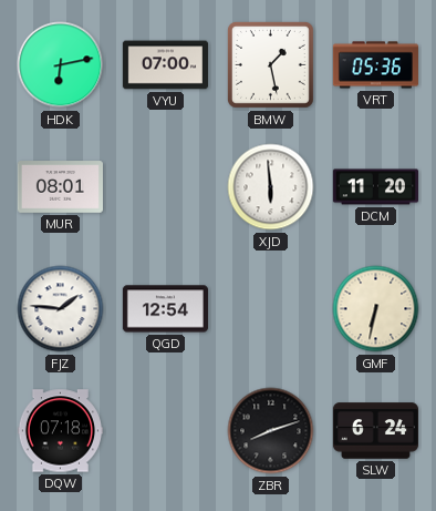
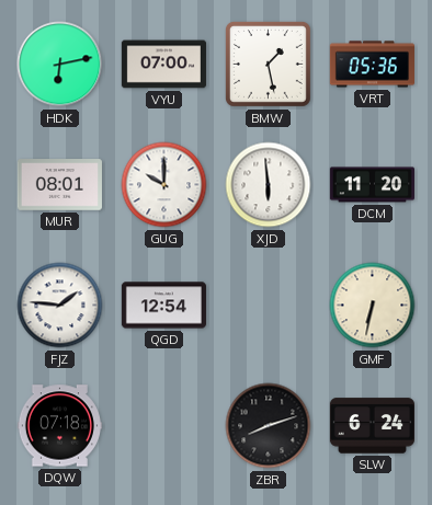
GUG: none -> 10:00 (164, 185)
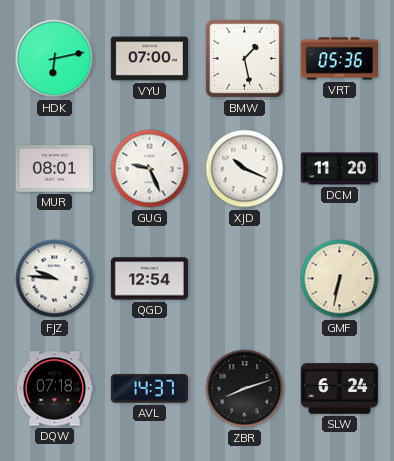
GUG: 10:00 -> 9:26 (150, 169)
XJD: 5:59 -> 10:19 (245, 169)
FJZ: 1:46 -> 9:46 (55, 279)
AVL: none -> 14:37 (149, 389)
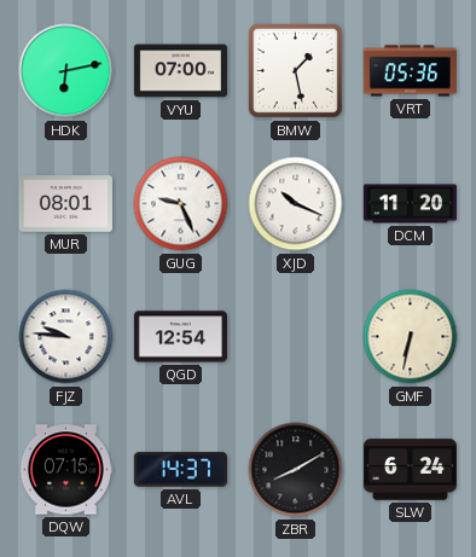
DQW: 07:18 -> 07:15 (65, 470)
ZBR: 8:12 -> 8:10 (296, 470)
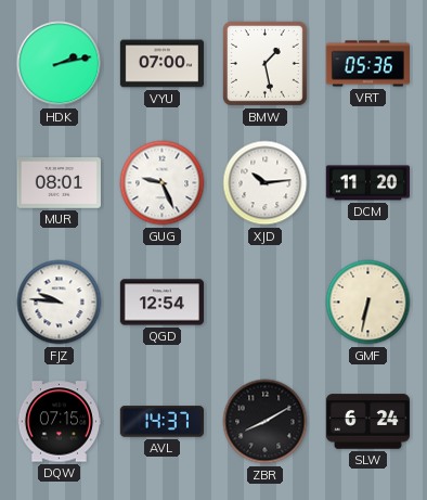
HDK: 6:13 -> 2:13 (60, 64)
XJD: 10:19 -> 10:14 (266, 183)
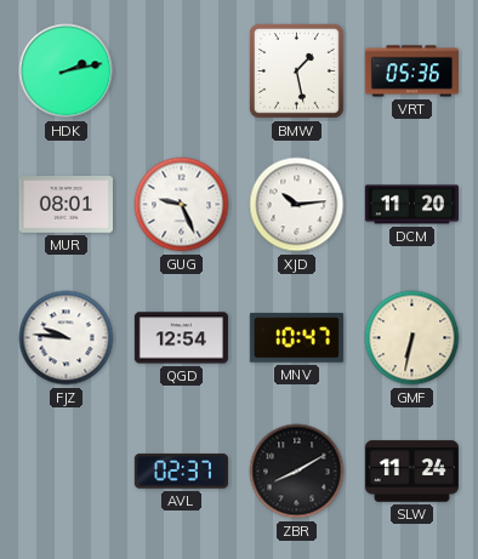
VYU: 07:00 -> none (161, 64)
MNV: none -> 10:47 (296, 338)
DQW: 07:15 -> none (59, 422)
AVL: 14:37 -> 02:37 (181, 472)
SLW: 6:24 -> 11:24 (411, 472)
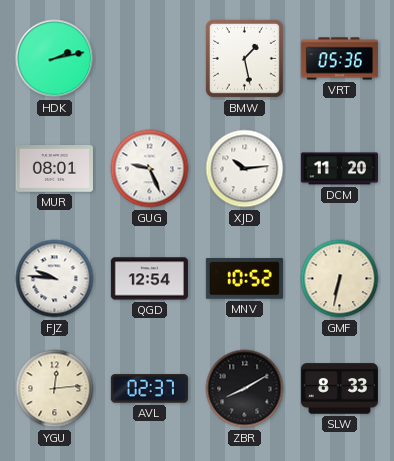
MNV: 10:47 -> 10:52 (244, 279)
YGU: none -> 12:14 (55, 389)
SLW: 11:24 -> 8:33 (339, 389)
